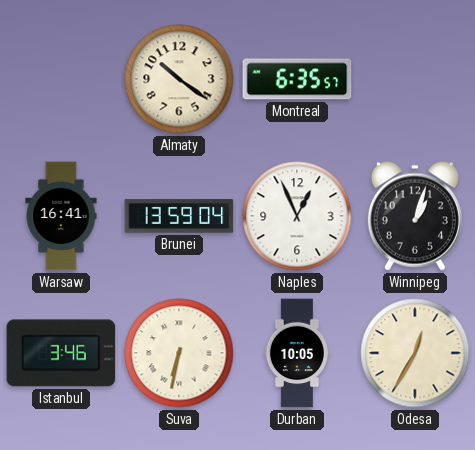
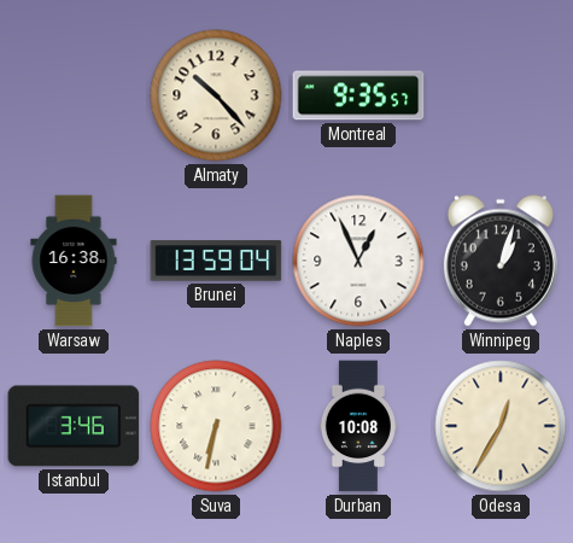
Almaty: 10:21 -> 10:23 (216, 95)
Montreal: 6:35 -> 9:35 (358, 95)
Warsaw: 16:41 -> 16:38 (74, 261)
Durban: 10:05 -> 10:08 (357, 426)
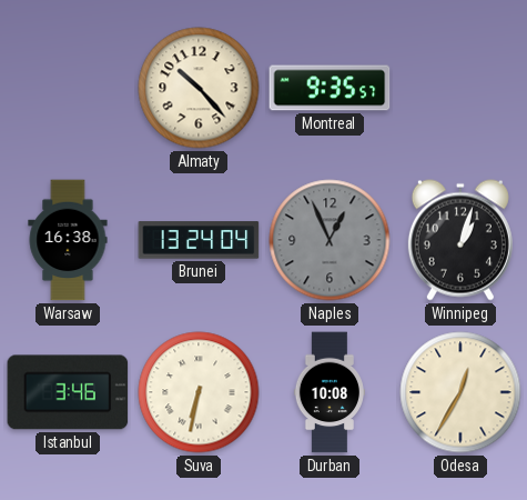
Brunei: 13:59 -> 13:24 (199, 240)
Naples dial: white -> grey (330, 240)
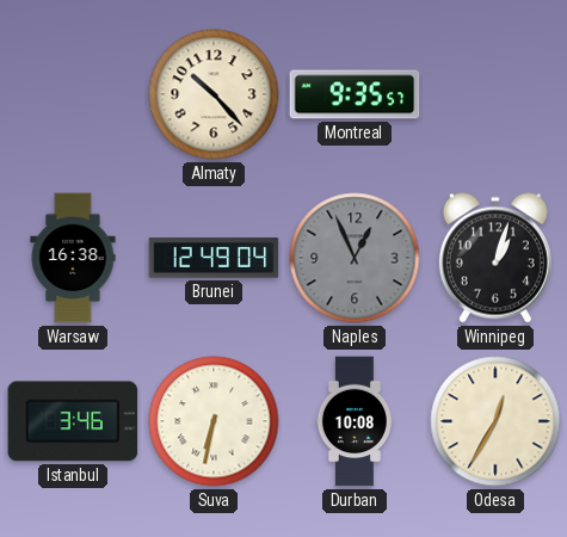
Brunei: 13:24 -> 12:49 (214, 258)
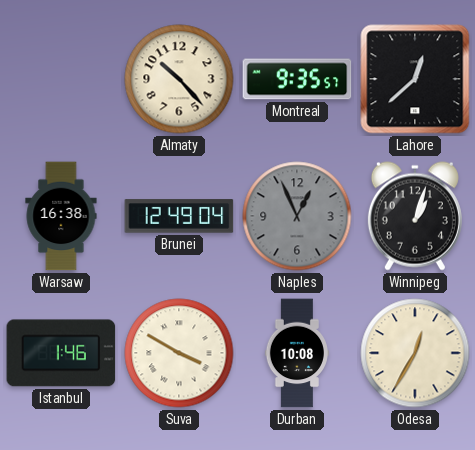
Lahore: none -> 12:38 (415, 79)
Istanbul: 3:46 -> 1:46 (61, 353)
Suva: 6:32 -> 3:50 (179, 353)
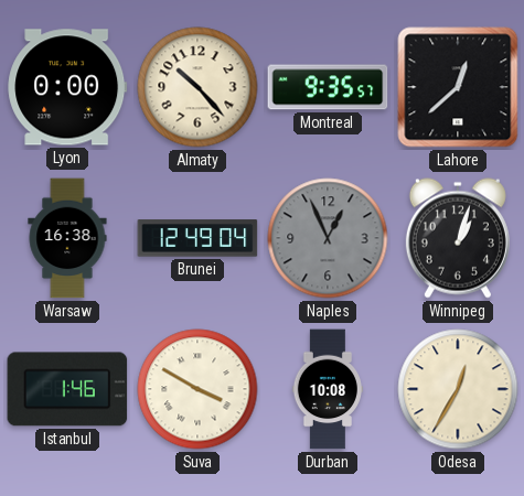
Lyon: none -> 0:00 (67, 87)
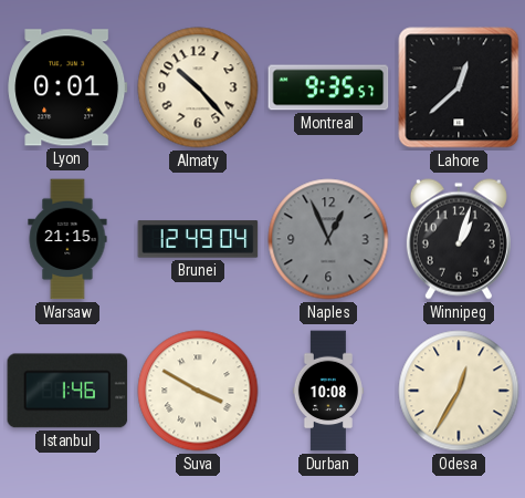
Lyon: 0:00 -> 0:01 (67, 87)
Warsaw: 16:38 -> 21:15 (67, 239)
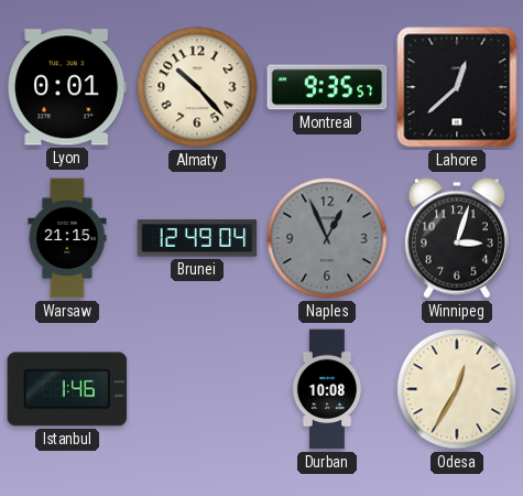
Winnipeg: 1:03 -> 3:03 (457, 238)
Suva: 3:50 -> none (198, 391)
